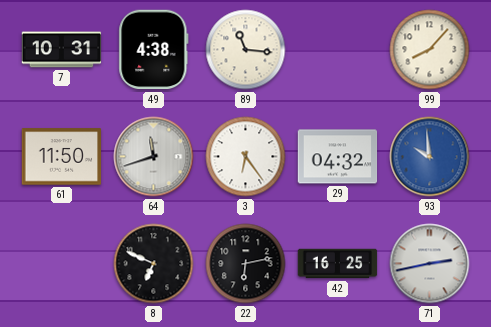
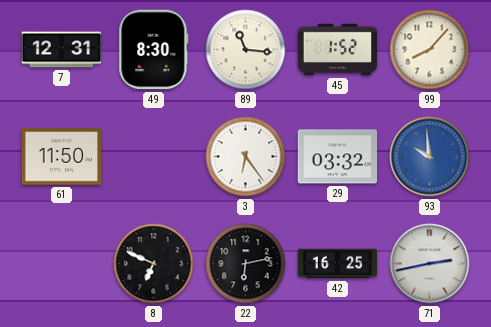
7: 10:31 -> 12:31 (62, 50)
49: 4:38 -> 8:30 (154, 50)
45: none -> 1:52 (338, 50)
64: 11:42 -> none (154, 157)
29: 04:32 -> 03:32 (338, 157)
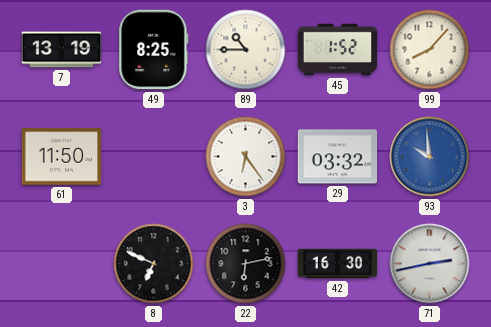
7: 12:31 -> 13:19 (62, 50)
49: 8:30 -> 8:25 (154, 50)
89: 11:16 -> 10:45 (246, 50)
42: 16:25 -> 16:30 (338, 264)
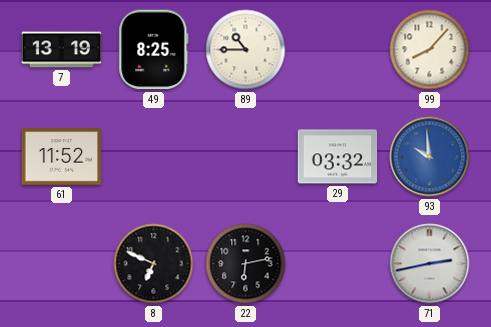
45: 1:52 -> none (338, 50)
61: 11:50 -> 11:52 (62, 157)
3: 6:24 -> none (246, 157)
42: 16:30 -> none (338, 264)
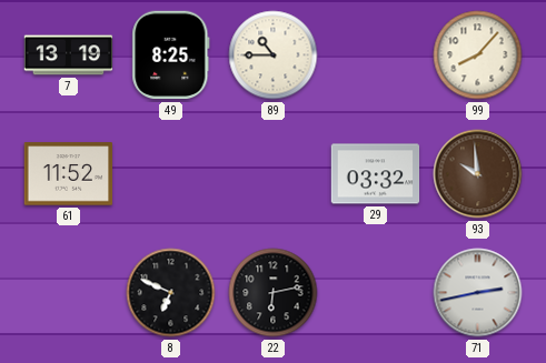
93 dial: blue -> brown (478, 174)
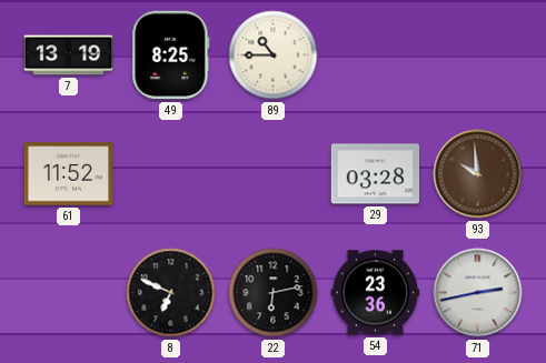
99: 8:07 -> none (478, 56)
29: 03:32 -> 03:28 (376, 174)
54: none -> 23:36 (376, 293)
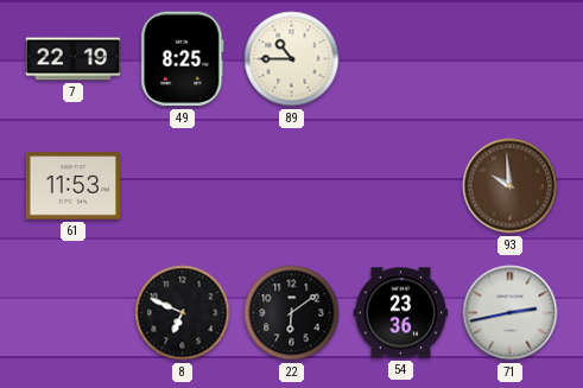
7: 13:19 -> 22:19 (74, 59)
61: 11:52 -> 11:53 (74, 186)
29: 03:28 -> none (376, 174)
22: 6:13 -> 6:09 (292, 313)
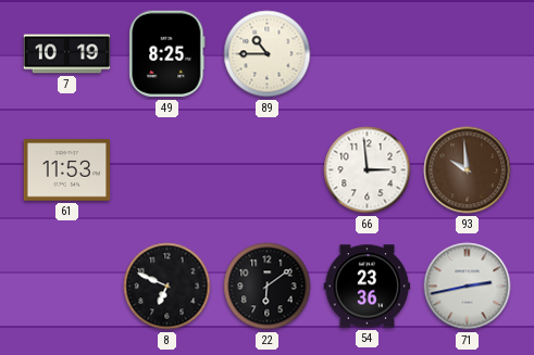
7: 22:19 -> 10:19 (67, 54)
66: none -> 2:59 (368, 170)
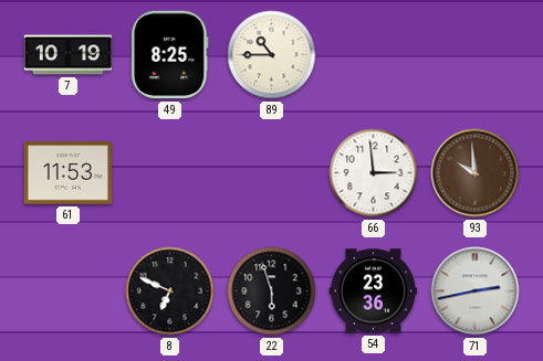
22: 6:09 -> 5:57 (272, 291)
